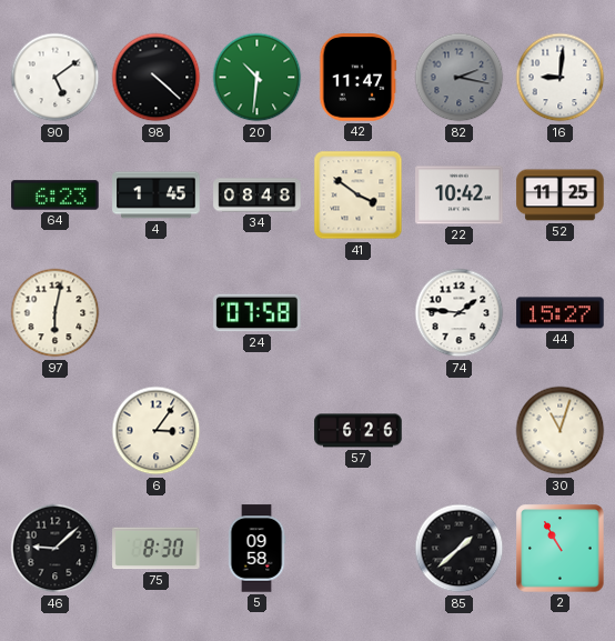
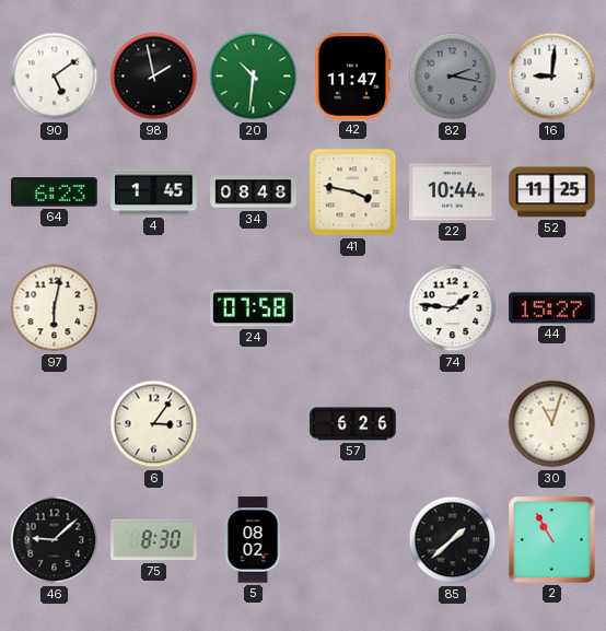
98: 4:22 -> 1:58 (154, 77)
41: 3:51 -> 3:47 (353, 192)
22: 10:42 -> 10:44 (453, 192)
5: 09:58 -> 08:02 (253, 540)
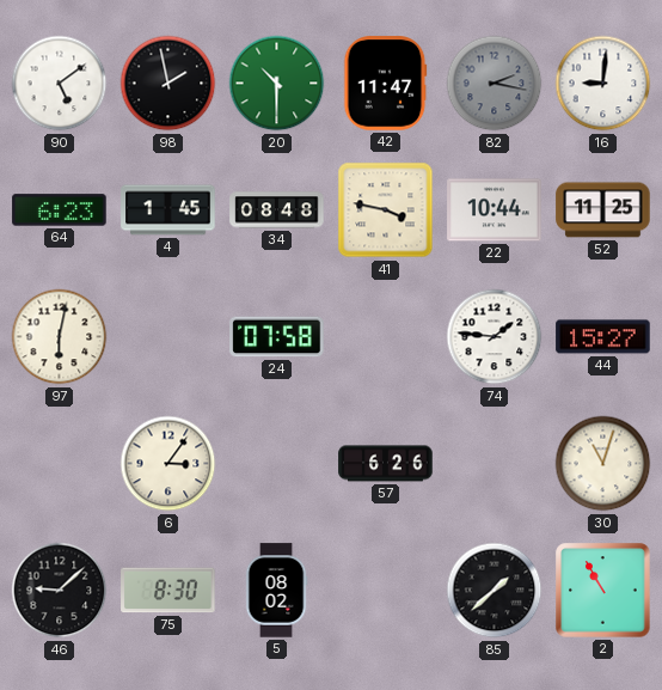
20: 10:31 -> 10:30 (277, 84)
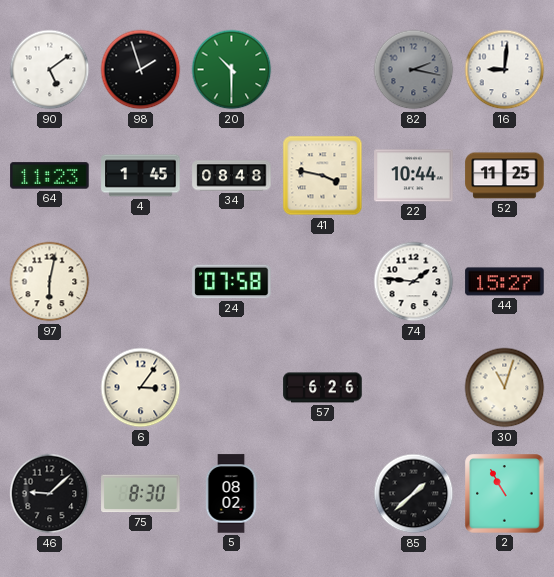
98: 1:58 -> 1:57 (141, 70)
42: 11:47 -> none (386, 84)
64: 6:23 -> 11:23 (50, 176)
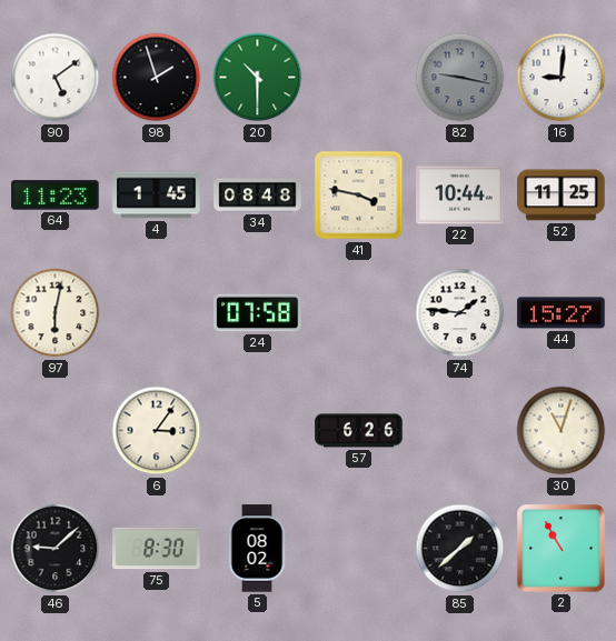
82: 2:17 -> 9:17 (460, 78)
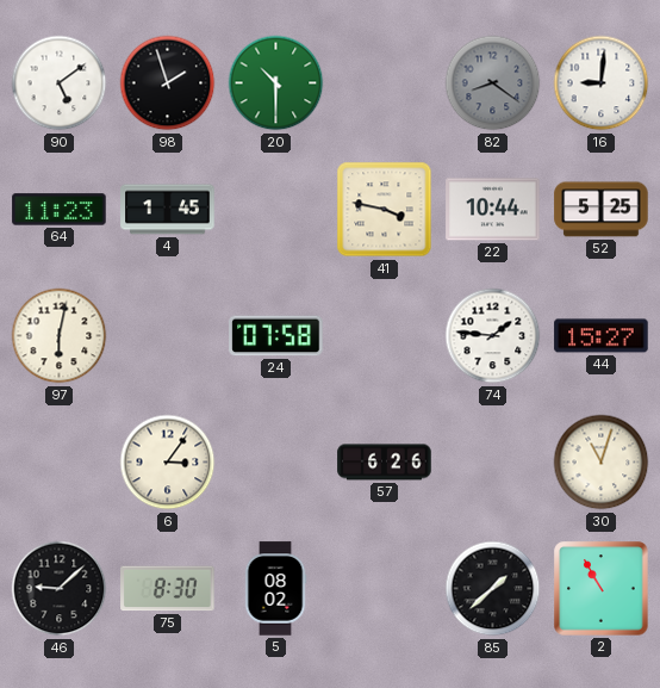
82: 9:17 -> 8:21 (493, 83)
34: 08:48 -> none (258, 196)
52: 11:25 -> 5:25 (602, 210)
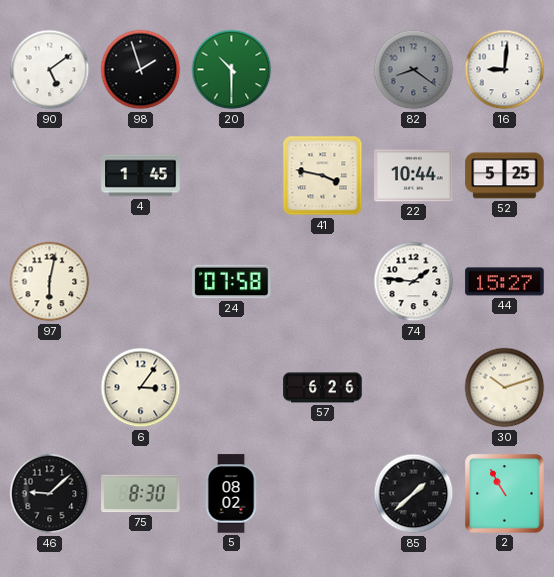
64: 11:23 -> none (60, 210)
30: 11:03 -> 10:12 (505, 388)
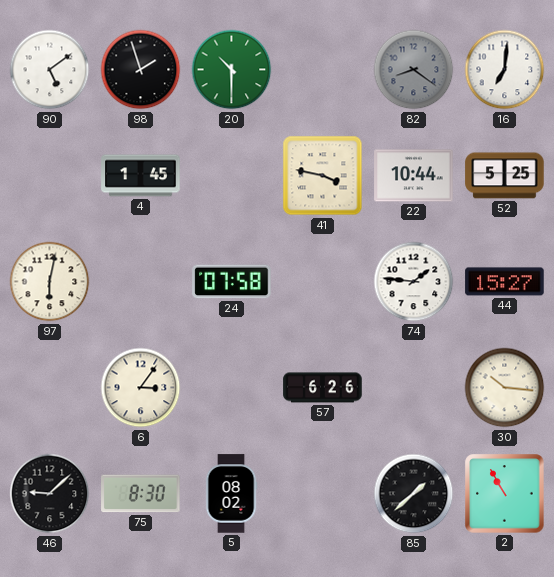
16: 9:01 -> 7:01 (505, 70)
30: 10:12 -> 10:16 (505, 388)
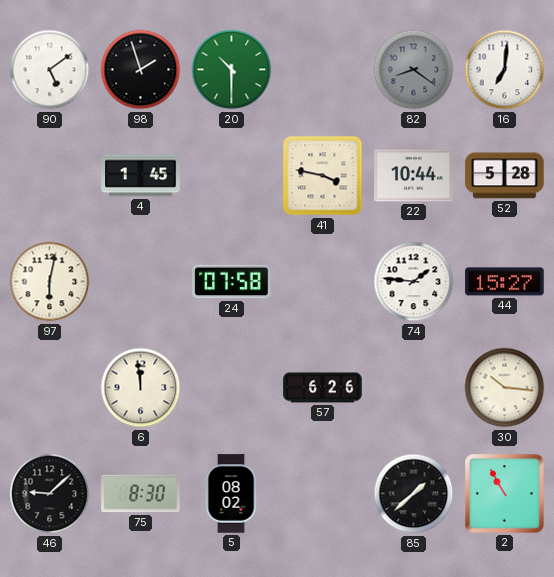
52: 5:25 -> 5:28 (505, 176)
6: 3:06 -> 11:59 (141, 388)
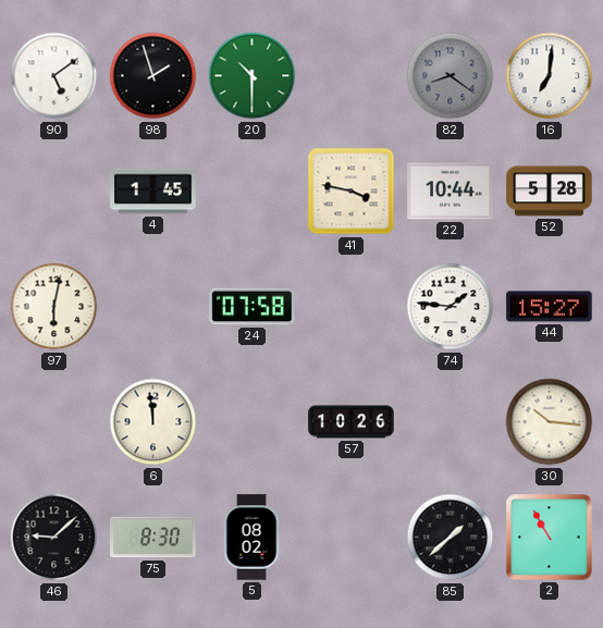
57: 6:26 -> 10:26 (352, 422)
